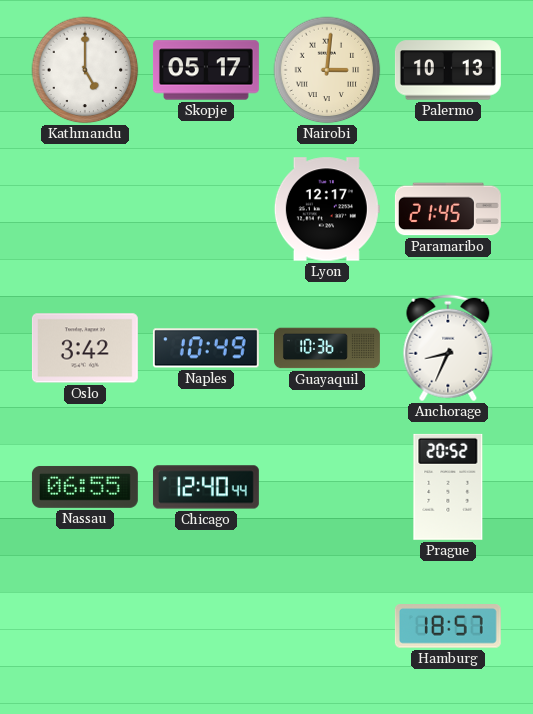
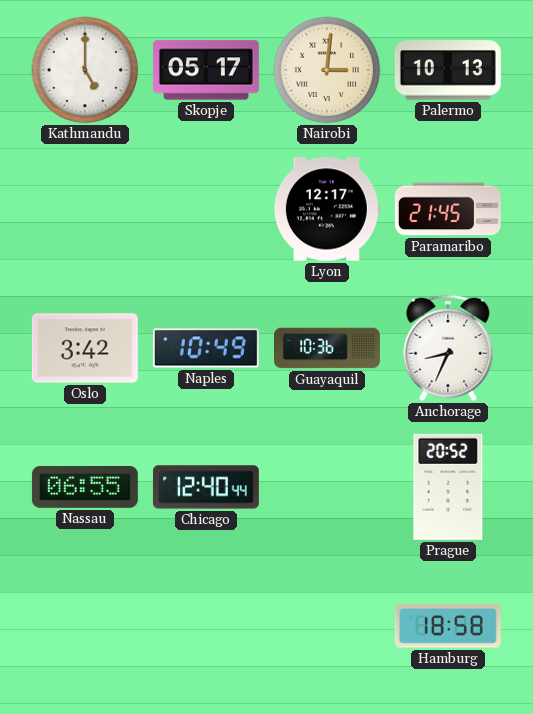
Hamburg: 18:57 -> 18:58 (448, 627)
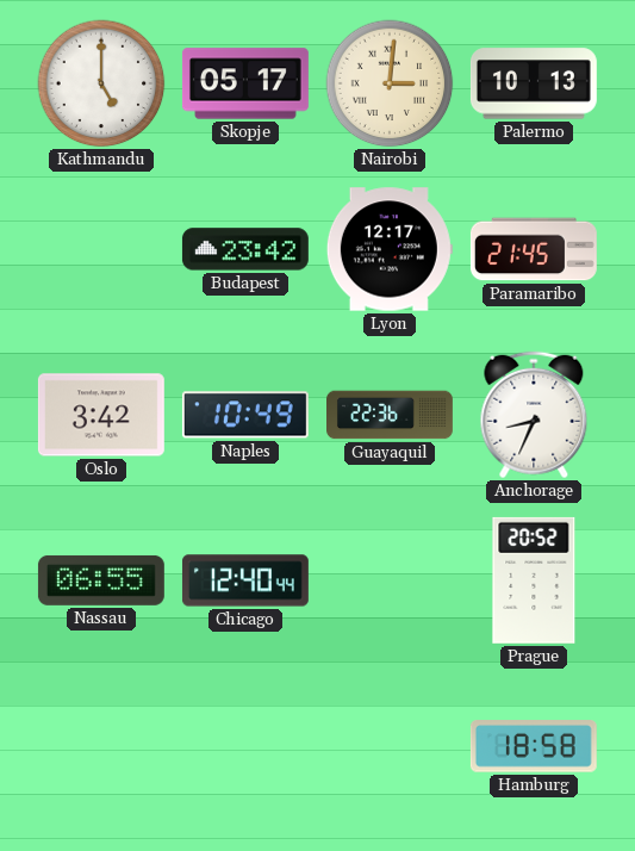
Budapest: none -> 23:42 (245, 249)
Guayaquil: 10:36 -> 22:36 (391, 415)
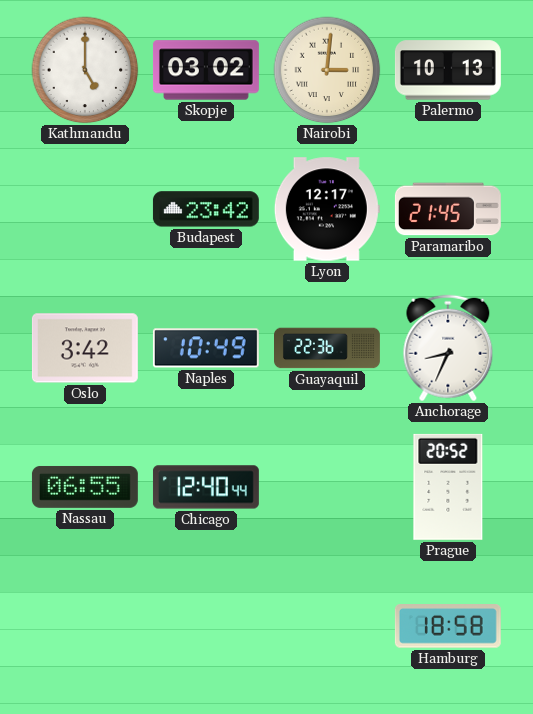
Skopje: 05:17 -> 03:02 (206, 70)
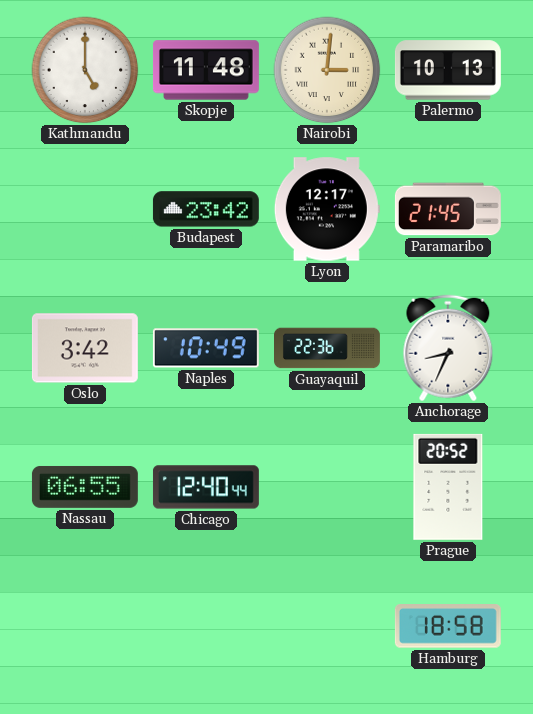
Skopje: 03:02 -> 11:48 (206, 70)
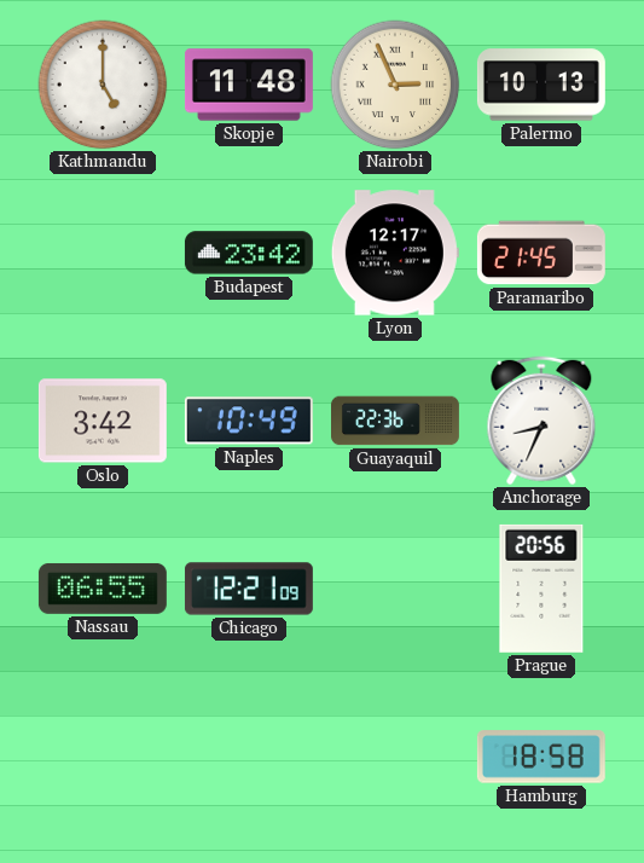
Nairobi: 3:01 -> 2:56 (395, 85)
Chicago: 12:40 -> 12:21 (249, 589)
Prague: 20:52 -> 20:56 (541, 589)
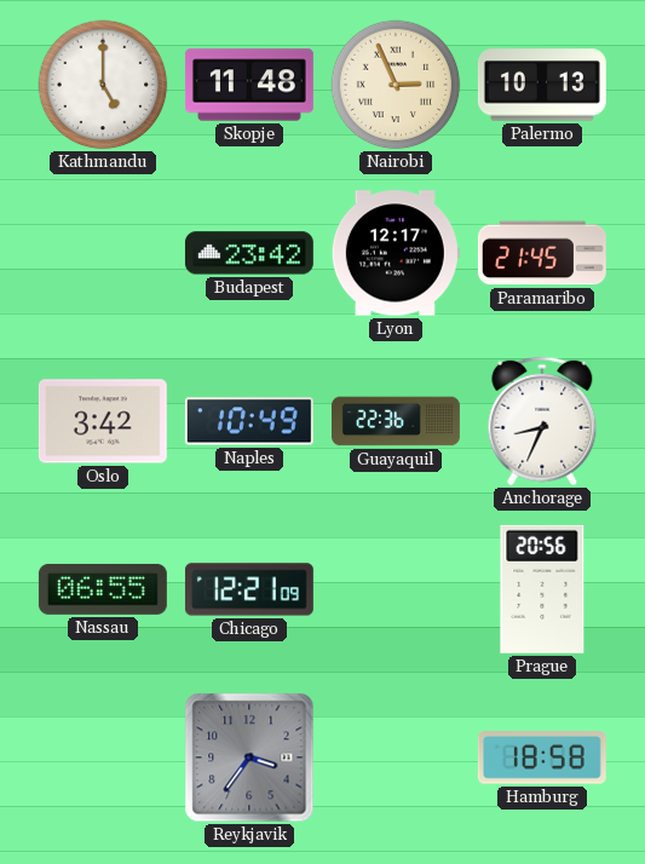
Reykjavik: none -> 3:36 (249, 758)
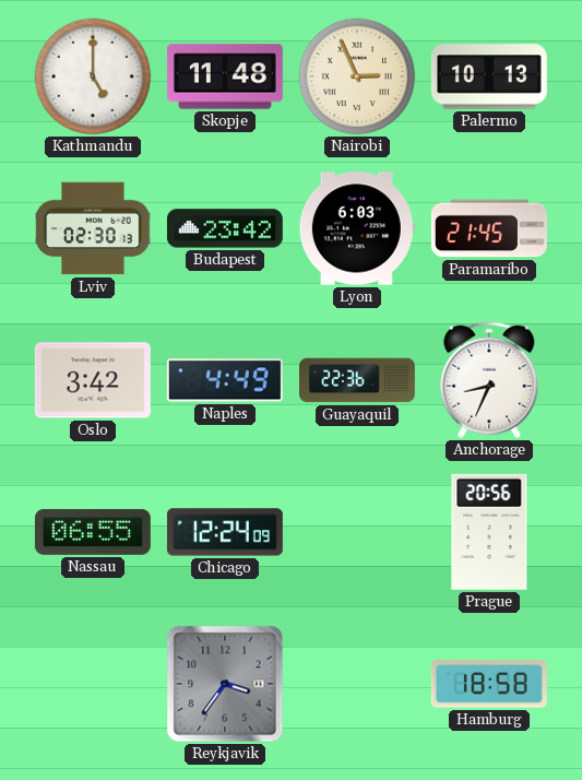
Lviv: none -> 02:30 (93, 228)
Lyon: 12:17 -> 6:03 (357, 228)
Naples: 10:49 -> 4:49 (225, 380)
Chicago: 12:21 -> 12:24 (225, 532)
